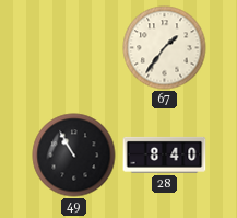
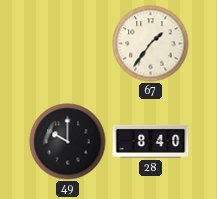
49: 10:55 -> 10:00 (68, 142)
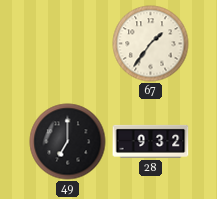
49: 10:00 -> 7:00 (68, 142)
28: 8:40 -> 9:32 (151, 141)
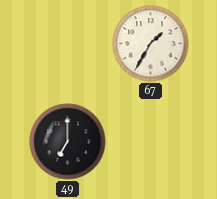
67: 1:36 -> 1:35 (151, 44)
28: 9:32 -> none (151, 141)
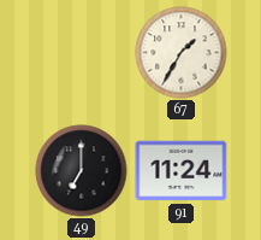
91: none -> 11:24 (182, 171)
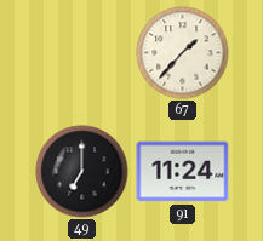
67: 1:35 -> 1:37 (183, 53)
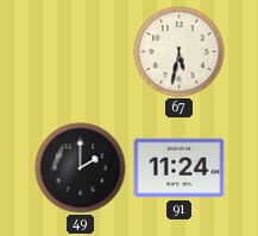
67: 1:37 -> 5:32 (180, 52)
49: 7:00 -> 2:00 (81, 168)
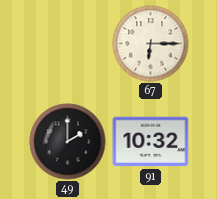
67: 5:32 -> 6:15 (151, 44)
91: 11:24 -> 10:32 (151, 142)
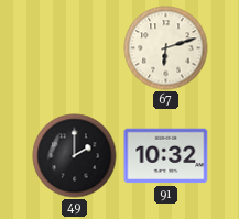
67: 6:15 -> 6:12 (166, 48)
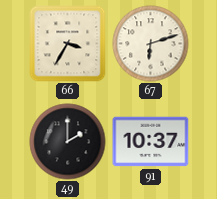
66: none -> 3:35 (68, 44)
91: 10:32 -> 10:37 (151, 142)
